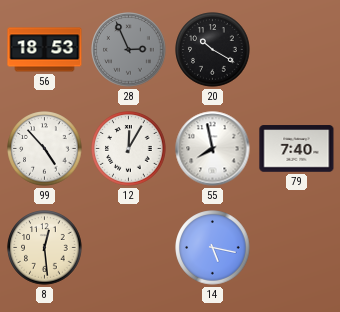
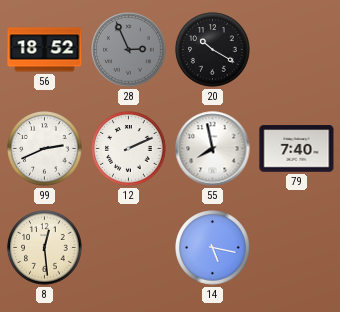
56: 18:53 -> 18:52 (45, 50)
99: 4:53 -> 2:41 (45, 149)
12: 12:05 -> 2:11 (129, 149)
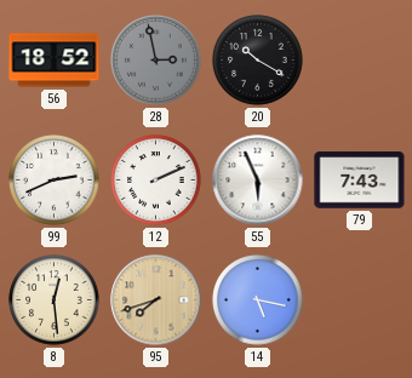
28: 2:56 -> 2:58 (156, 61)
55: 7:58 -> 5:56 (258, 181)
79: 7:40 -> 7:43 (360, 181)
95: none -> 7:42 (156, 300)
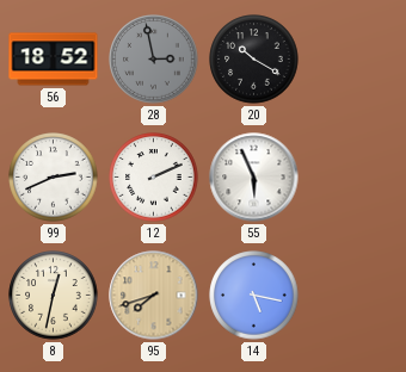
79: 7:43 -> none (360, 181)
8: 12:29 -> 12:32 (54, 296)
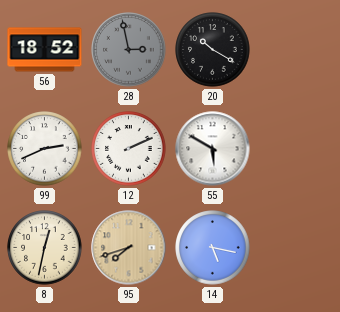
55: 5:56 -> 5:50 (213, 149)
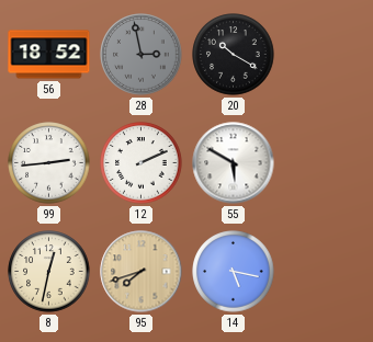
99: 2:41 -> 2:44 (49, 163)
